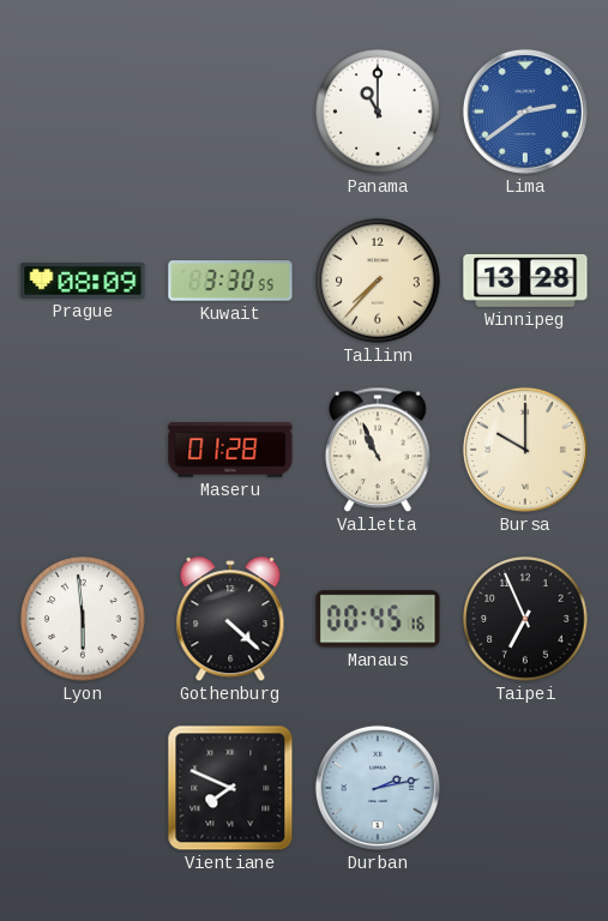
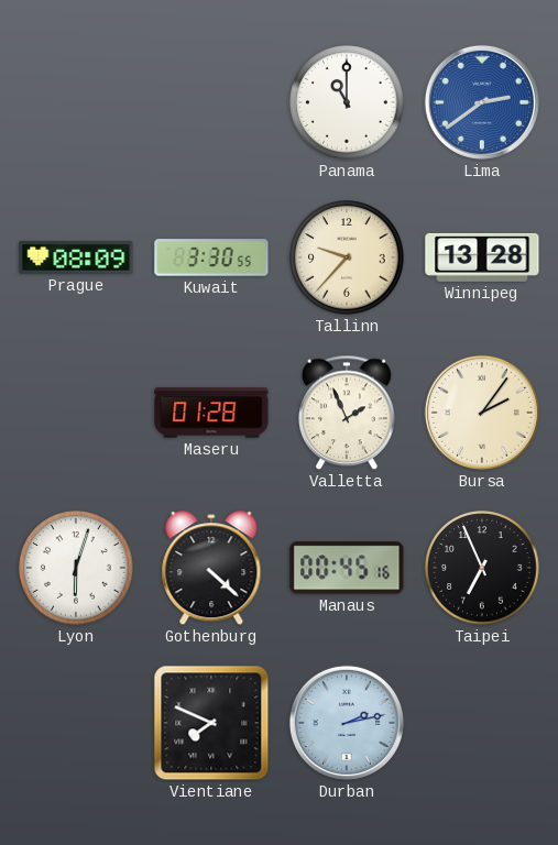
Tallinn: 7:37 -> 9:37 (347, 257)
Valletta: 10:56 -> 1:56 (347, 413)
Bursa: 10:00 -> 2:06 (482, 413)
Lyon: 5:59 -> 6:03 (76, 568)
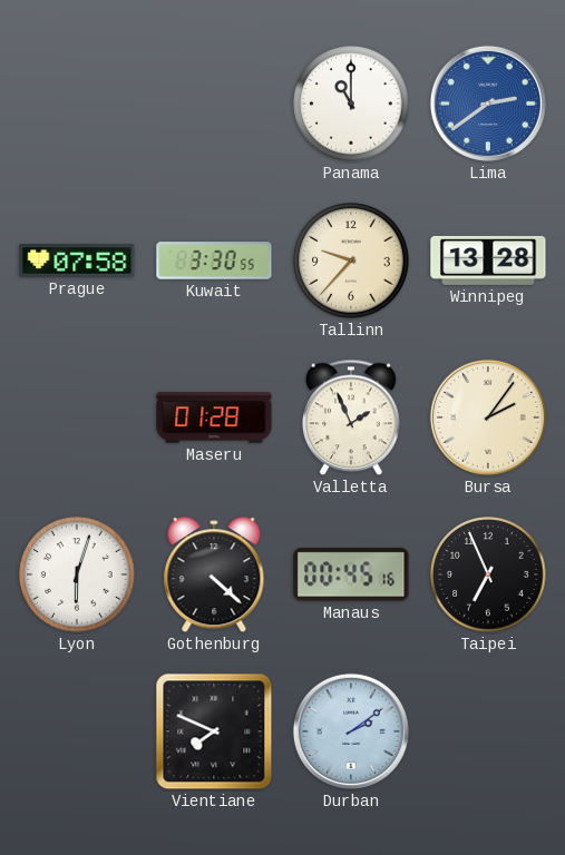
Prague: 08:09 -> 07:58 (77, 261)
Durban: 2:13 -> 2:09 (351, 731)
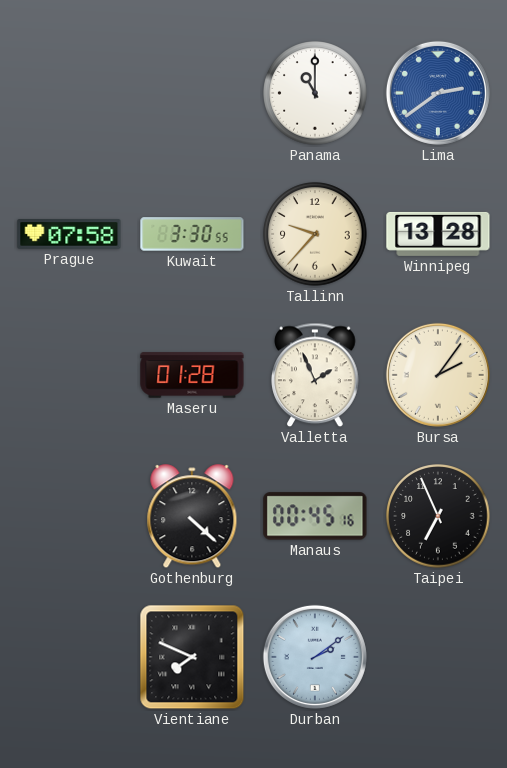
Lyon: 6:03 -> none (77, 574)
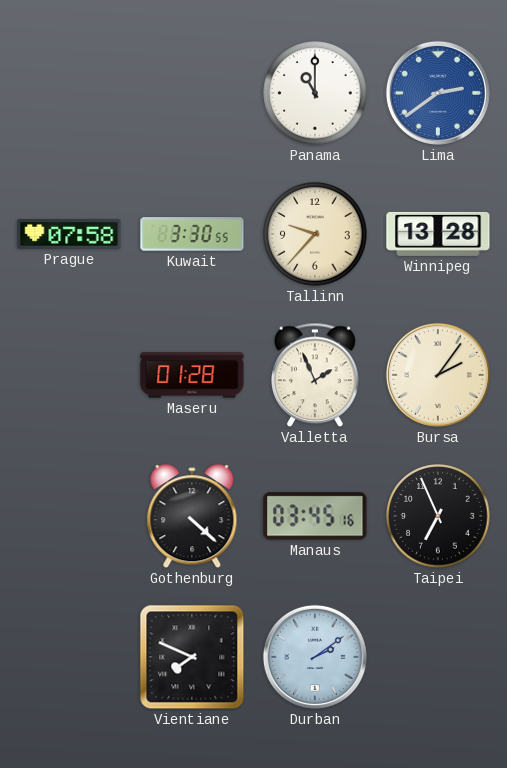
Manaus: 00:45 -> 03:45 (315, 516)
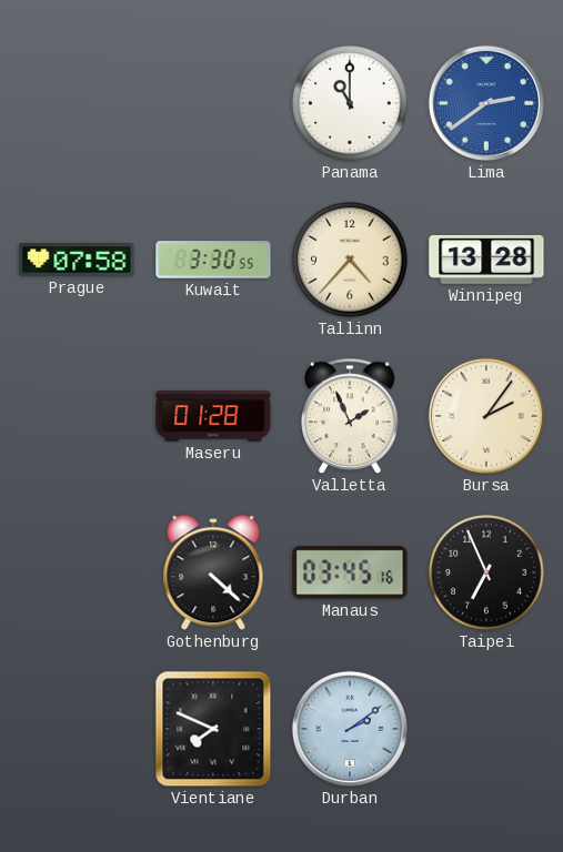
Tallinn: 9:37 -> 4:37 (350, 260)
